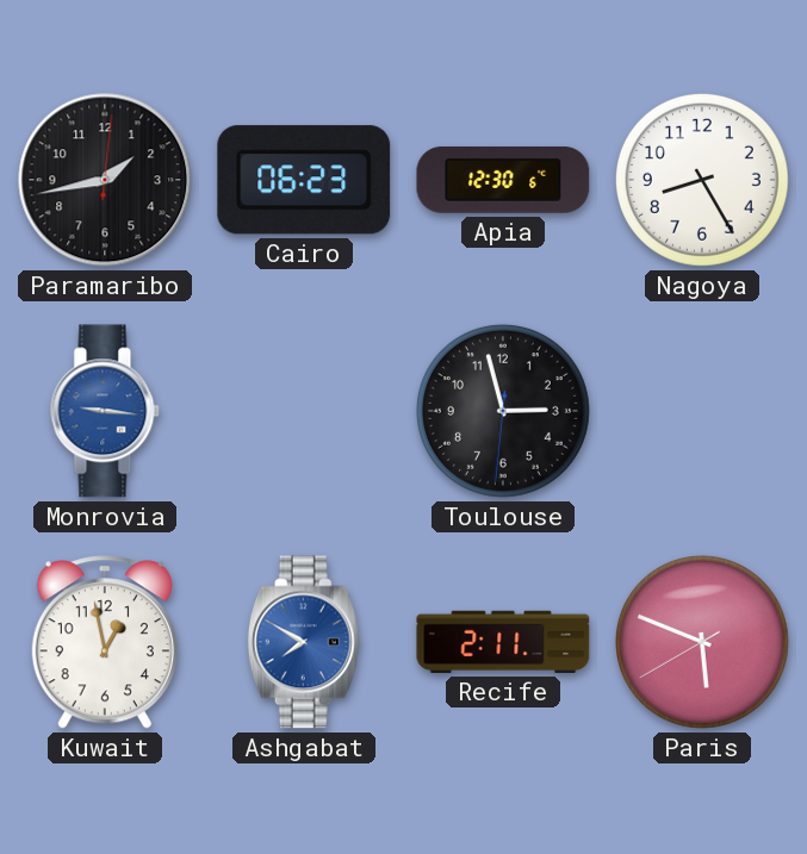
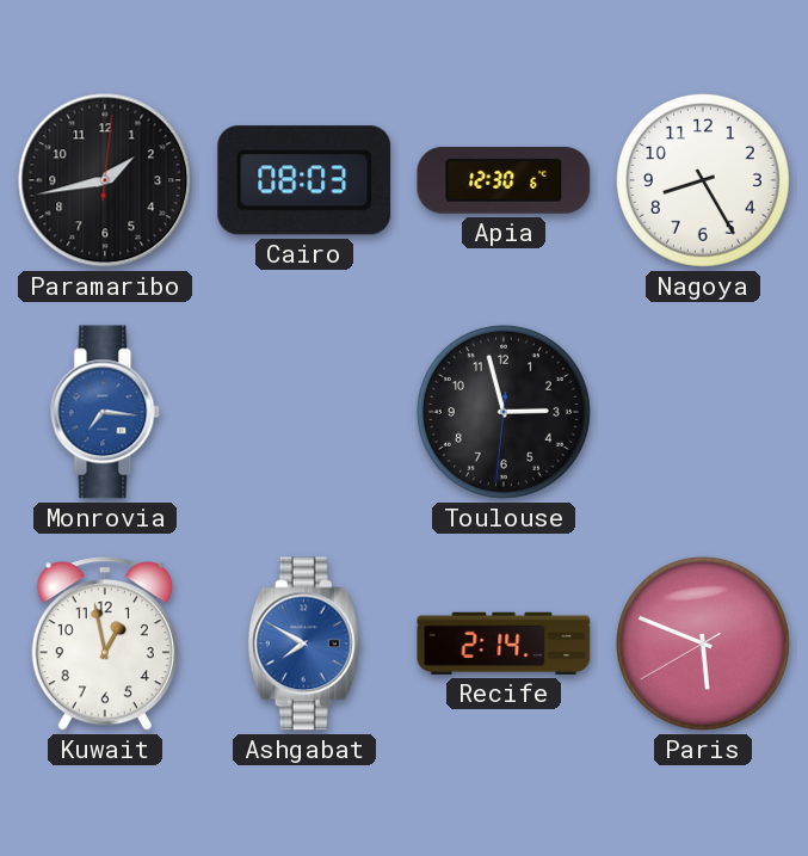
Cairo: 06:23 -> 08:03 (304, 180)
Monrovia: 9:16 -> 7:16 (105, 412)
Recife: 2:11 -> 2:14 (504, 643)
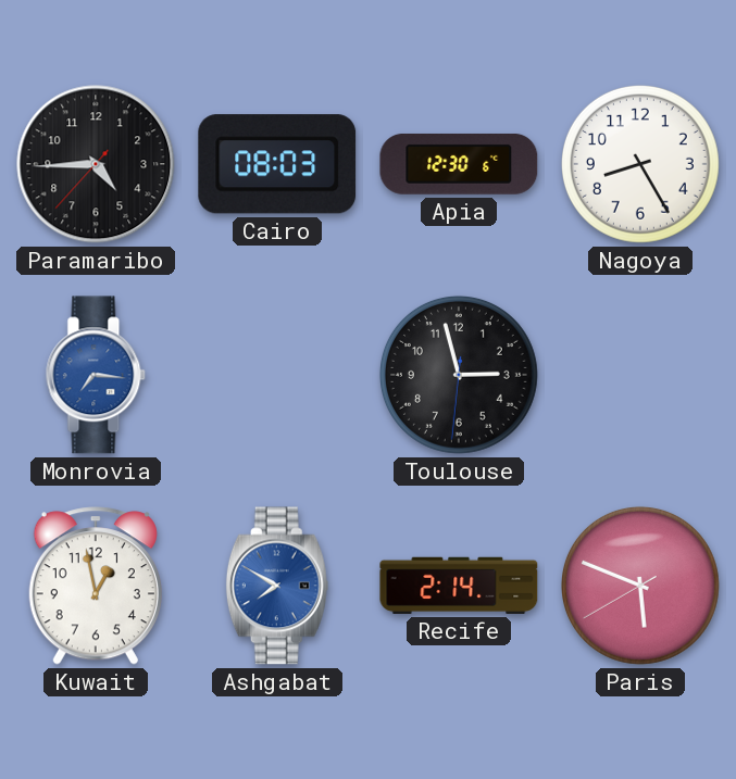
Paramaribo: 1:43 -> 4:44 (96, 164)
